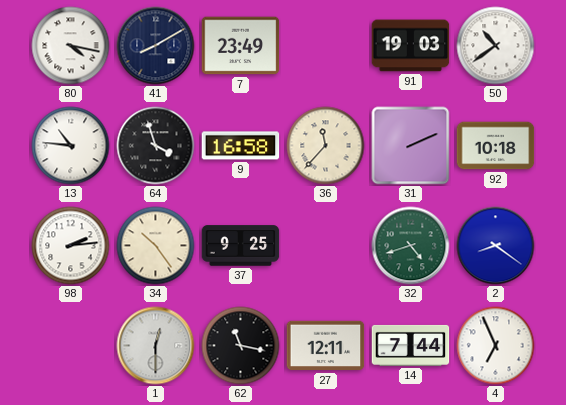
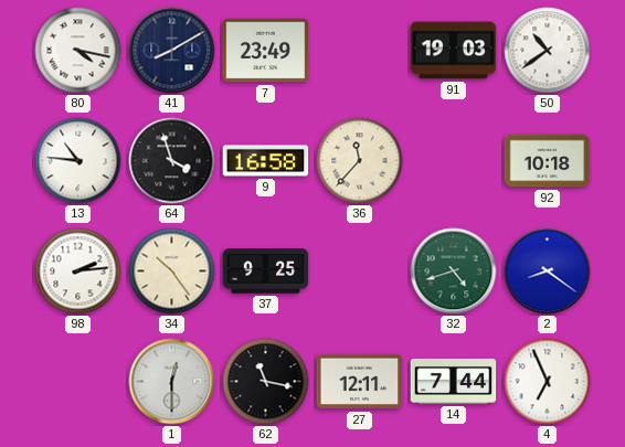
31: 2:11 -> none (411, 146)
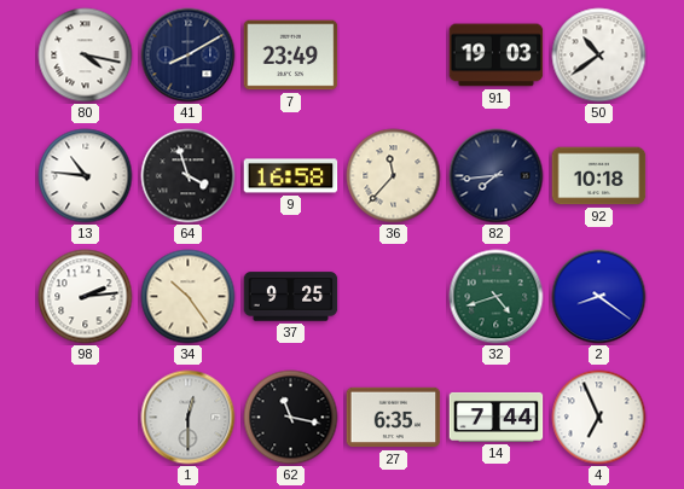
82: none -> 7:44 (497, 176)
27: 12:11 -> 6:35 (394, 418)
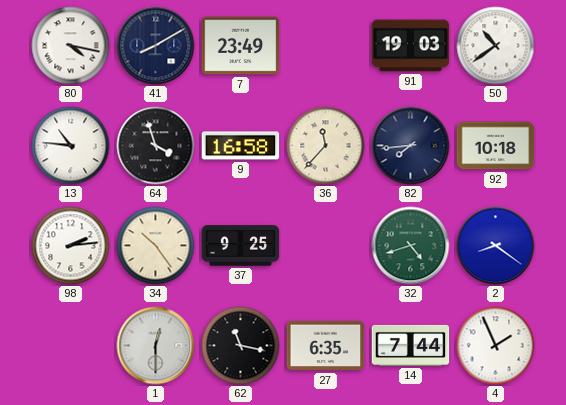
4: 6:56 -> 1:56 (496, 346)
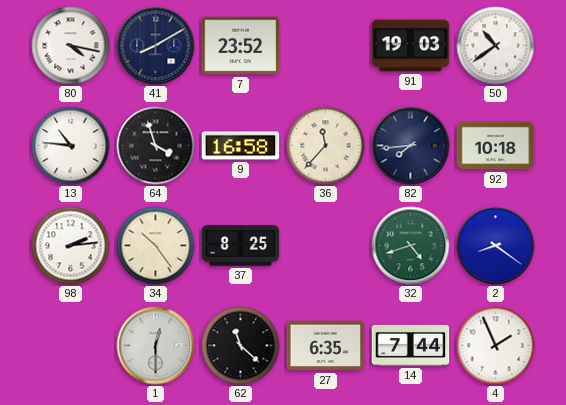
7: 23:49 -> 23:52 (241, 46)
37: 9:25 -> 8:25 (241, 246)
62: 11:17 -> 11:22 (241, 346)
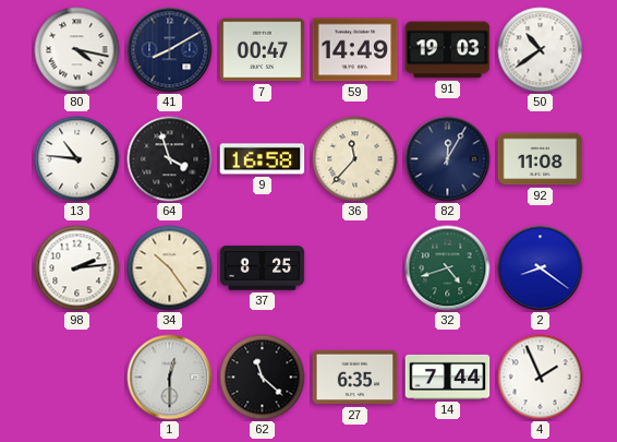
7: 23:52 -> 00:47 (263, 50)
59: none -> 14:49 (355, 50)
82: 7:44 -> 12:05 (448, 159)
92: 10:18 -> 11:08 (541, 159)
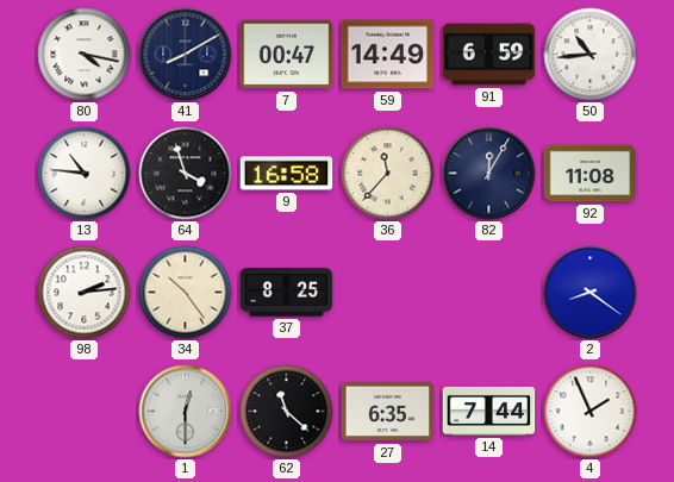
91: 19:03 -> 6:59 (489, 55)
50: 10:39 -> 10:44 (591, 55)
32: 4:42 -> none (448, 268)
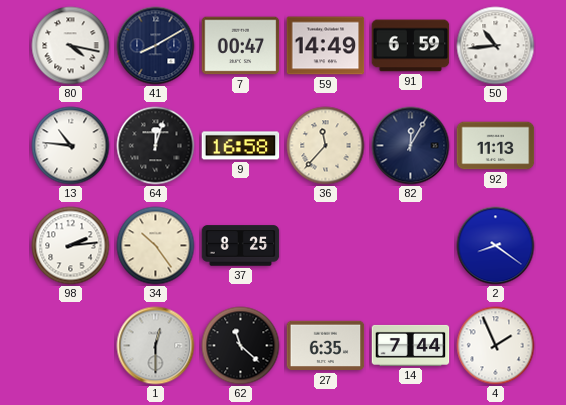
64: 3:57 -> 12:03 (156, 146)
92: 11:08 -> 11:13 (496, 146)
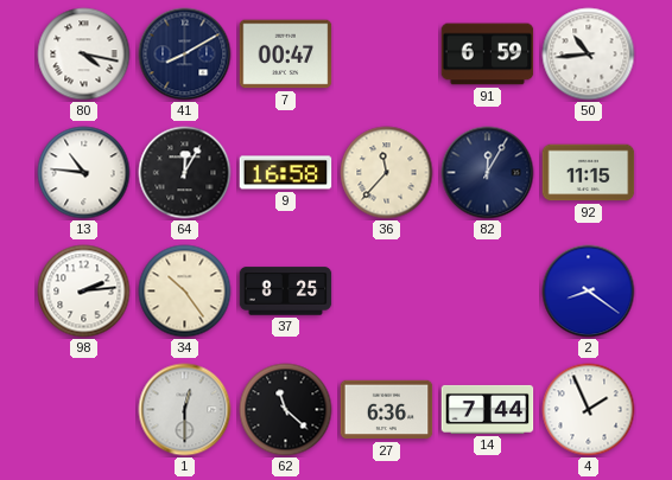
59: 14:49 -> none (326, 46)
64: 12:03 -> 12:05 (185, 173)
92: 11:13 -> 11:15 (589, 173)
27: 6:35 -> 6:36 (387, 410)
